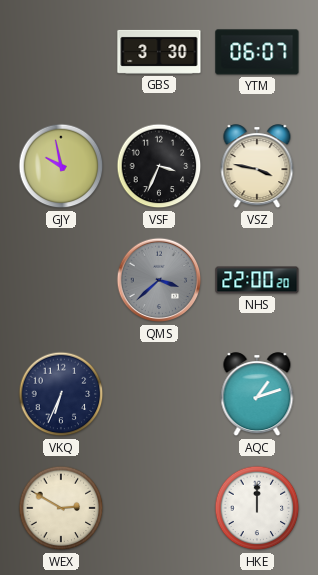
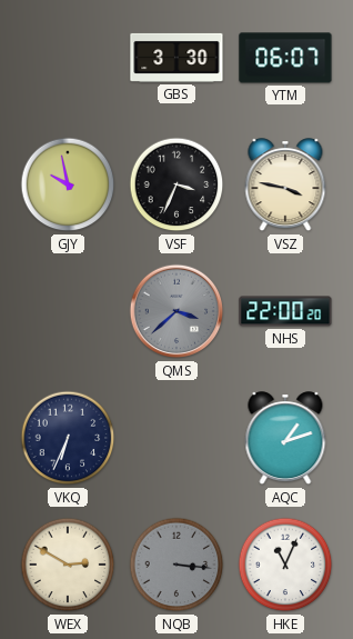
NQB: none -> 3:16 (176, 565)
HKE: 12:00 -> 11:04 (285, 565)
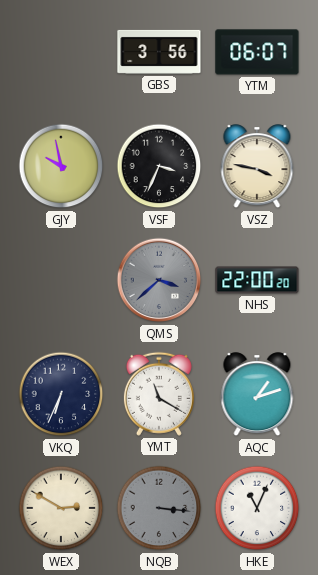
GBS: 3:30 -> 3:56 (159, 52)
YMT: none -> 11:20 (159, 394)
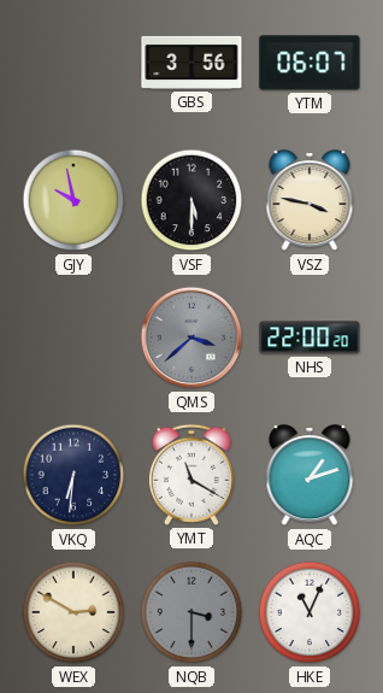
VSF: 3:34 -> 5:30 (191, 200)
VKQ: 6:34 -> 6:31 (73, 475)
NQB: 3:16 -> 3:30 (191, 612)
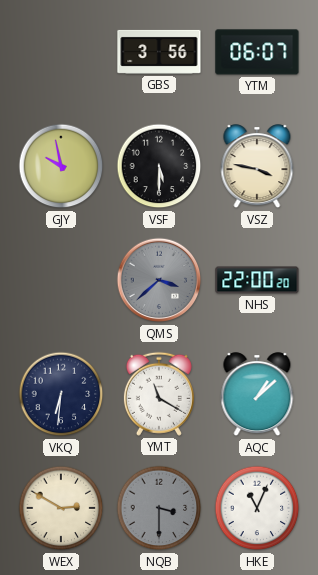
AQC: 1:12 -> 1:08 (257, 395)
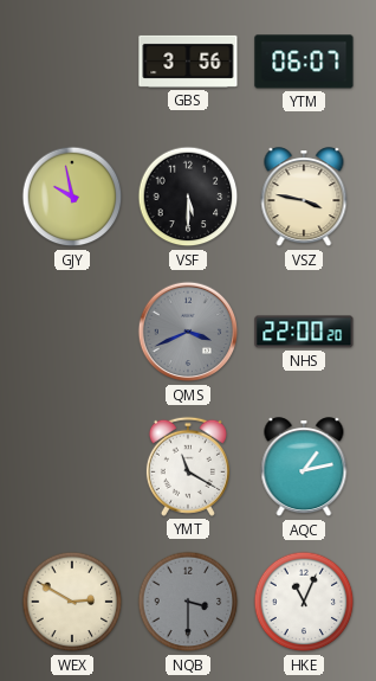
QMS: 3:38 -> 3:41 (188, 332)
VKQ: 6:31 -> none (61, 394)
AQC: 1:08 -> 1:13 (304, 468)
